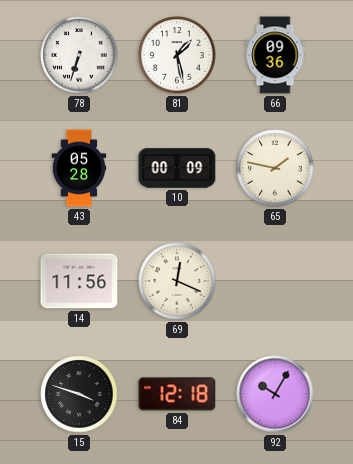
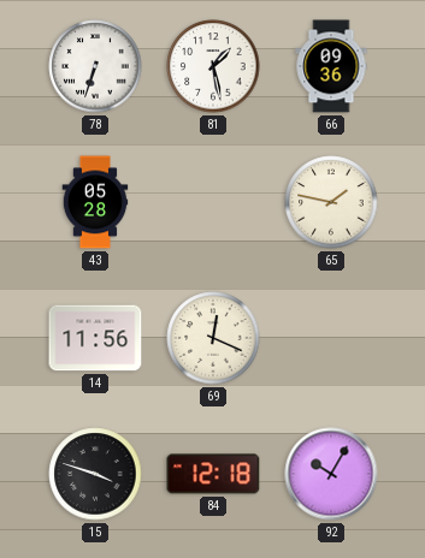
10: 00:09 -> none (177, 168)
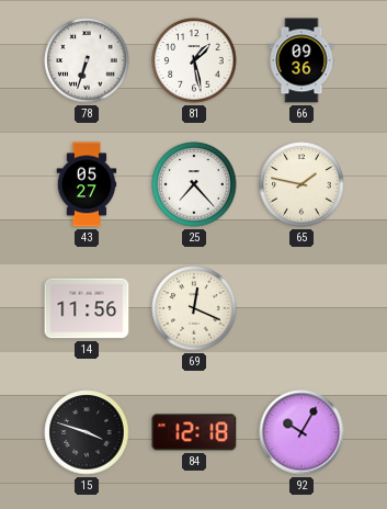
43: 05:28 -> 05:27 (87, 184)
25: none -> 7:23 (194, 184)
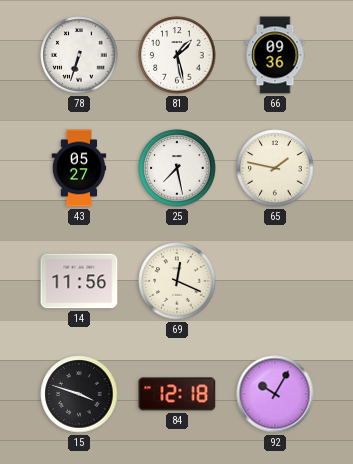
25: 7:23 -> 7:28 (177, 168)
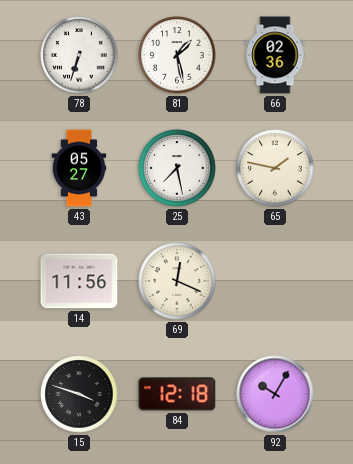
66: 09:36 -> 02:36 (275, 55)
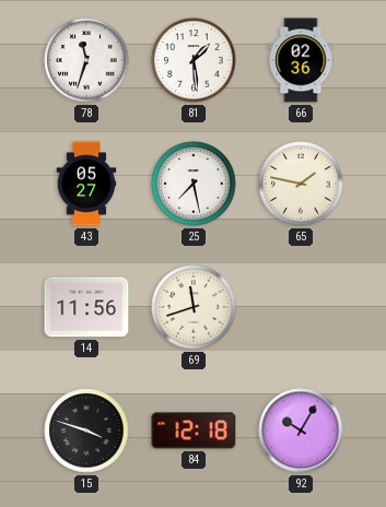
78: 6:33 -> 11:33 (86, 60)
81: 1:28 -> 1:29 (194, 60)
69: 12:19 -> 11:42 (194, 307)
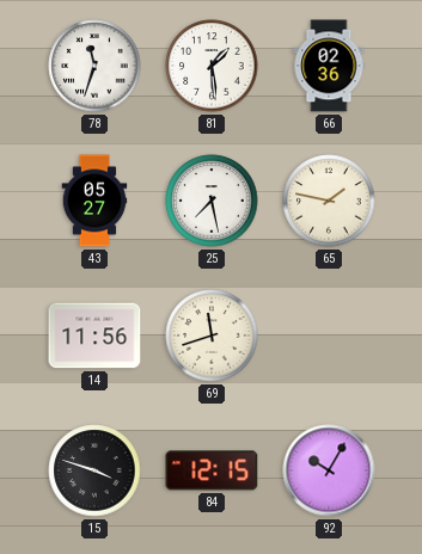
84: 12:18 -> 12:15 (212, 470)
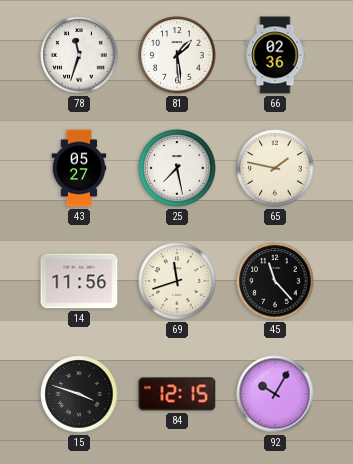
45: none -> 11:23 (275, 281)
